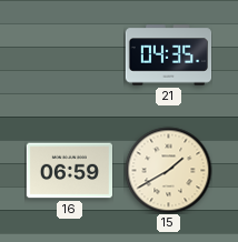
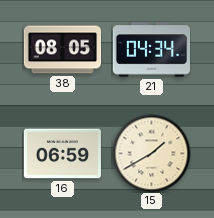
38: none -> 08:05 (62, 50)
21: 04:35 -> 04:34 (151, 50)
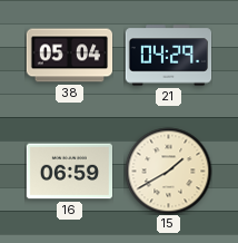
38: 08:05 -> 05:04 (69, 56)
21: 04:34 -> 04:29 (168, 56)
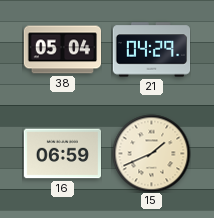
15: 1:40 -> 1:41 (151, 153)
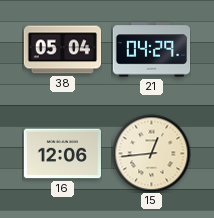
16: 06:59 -> 12:06 (62, 154)
15: 1:41 -> 12:44 (151, 153)
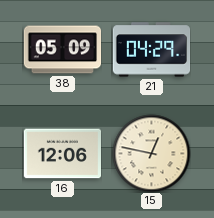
38: 05:04 -> 05:09 (62, 50)
15: 12:44 -> 12:47 (151, 153)
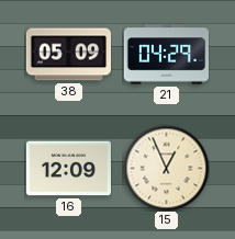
16: 12:06 -> 12:09 (68, 169)
15: 12:47 -> 12:56 (166, 168)
